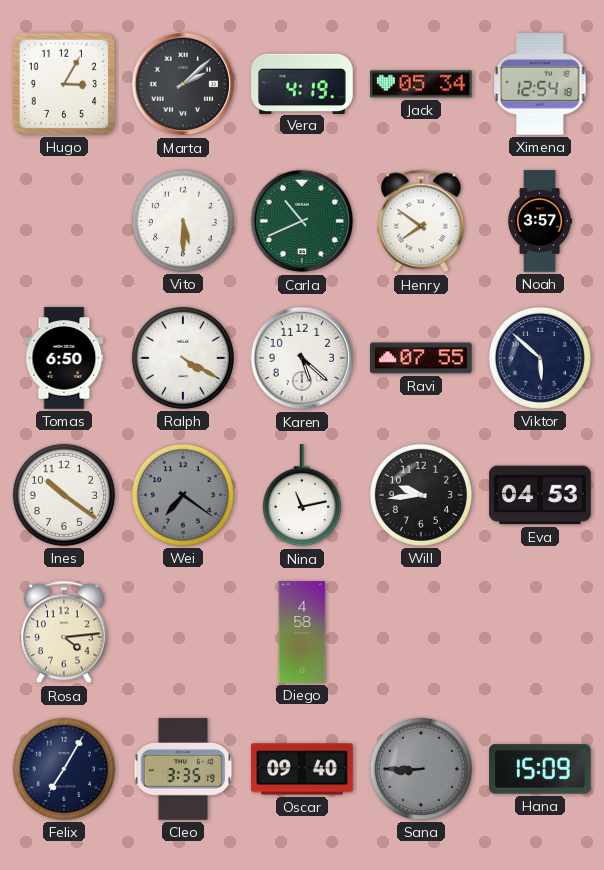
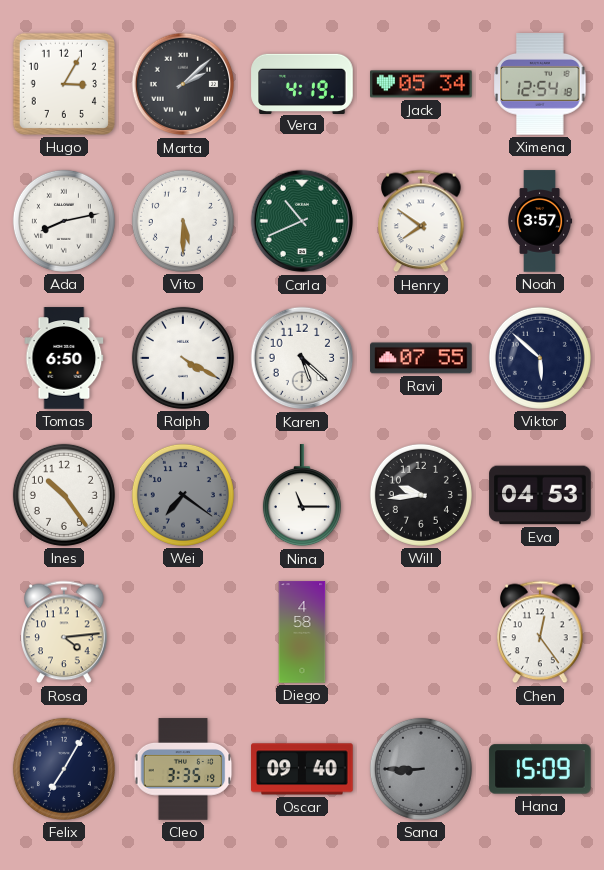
Ada: none -> 8:13 (64, 221)
Ines: 10:21 -> 10:24 (64, 495)
Nina: 11:13 -> 11:15 (302, 496)
Chen: none -> 12:24 (540, 632)
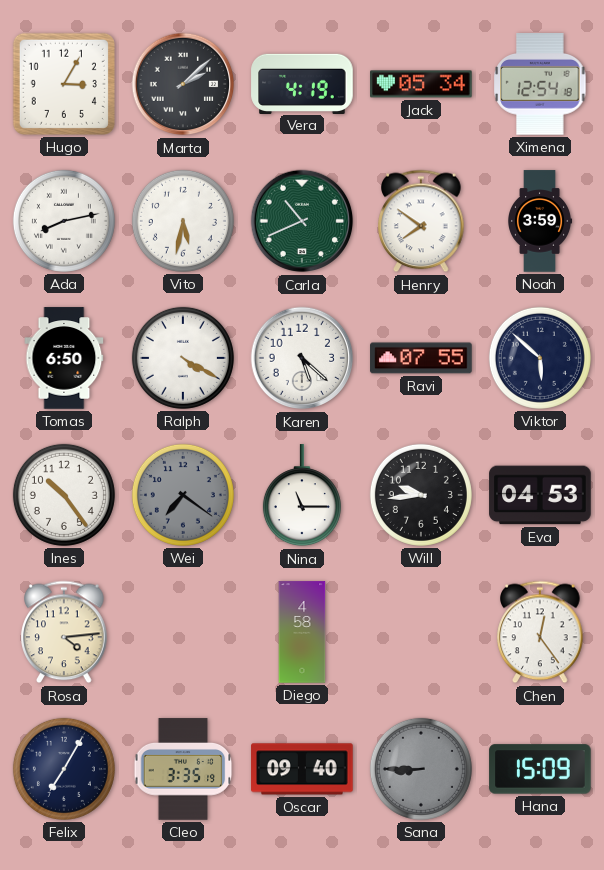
Vito: 5:30 -> 5:32 (183, 221)
Noah: 3:57 -> 3:59 (541, 221)
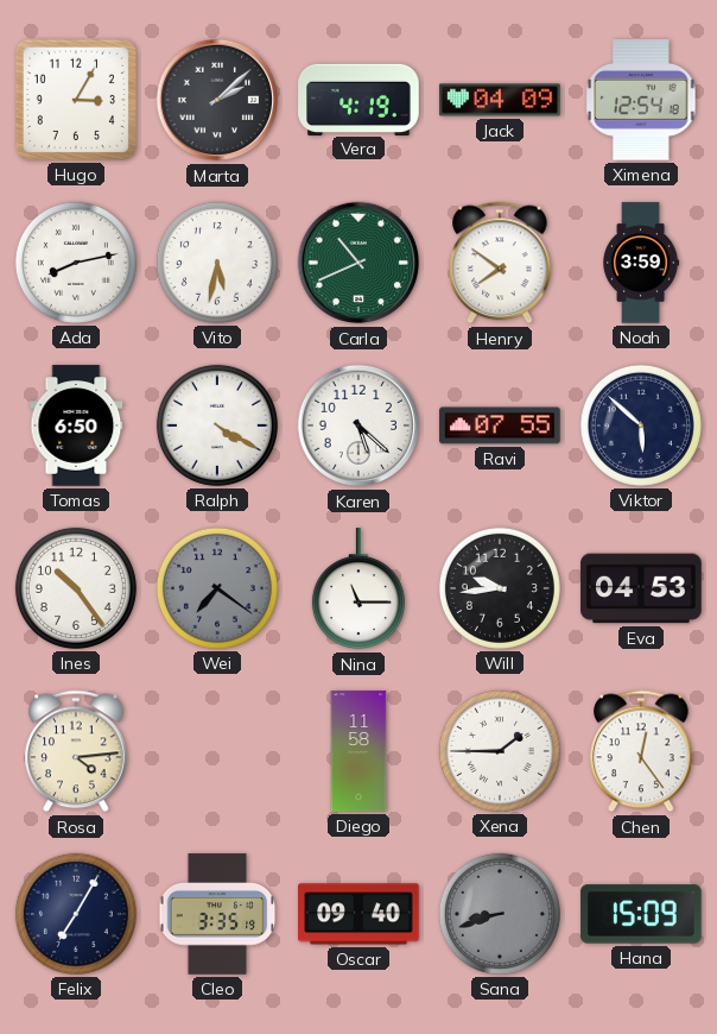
Jack: 05:34 -> 04:09 (500, 100)
Diego: 4:58 -> 11:58 (358, 751)
Xena: none -> 1:45 (500, 751)
Sana: 8:45 -> 8:42 (500, 914)
